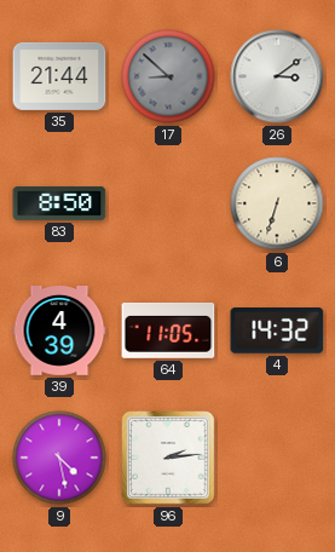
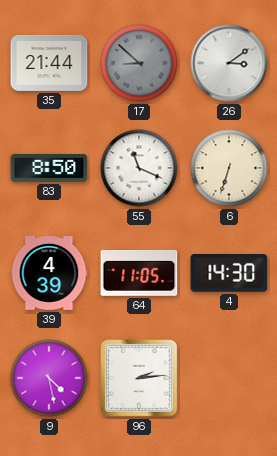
55: none -> 11:19 (139, 168)
4: 14:32 -> 14:30 (229, 274)
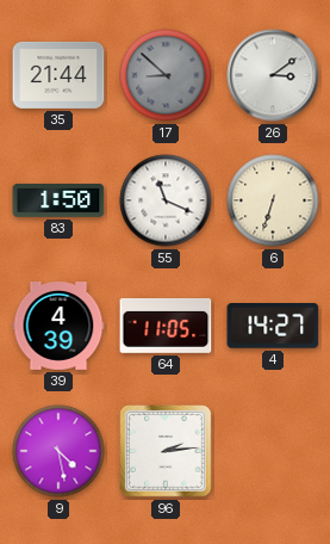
83: 8:50 -> 1:50 (58, 200)
4: 14:30 -> 14:27 (273, 327)
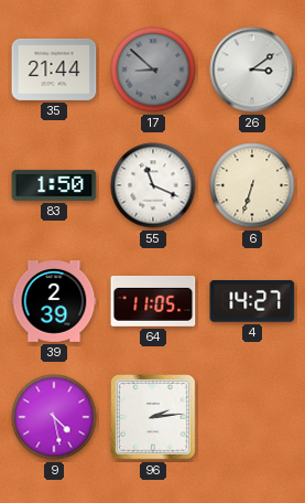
39: 4:39 -> 2:39 (54, 302)
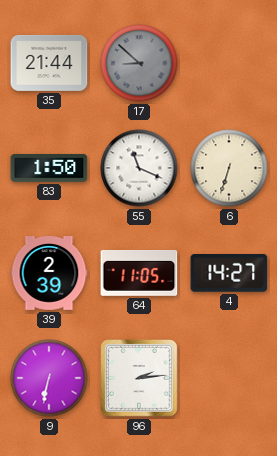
26: 3:09 -> none (252, 69)
9: 4:28 -> 6:32 (49, 378)
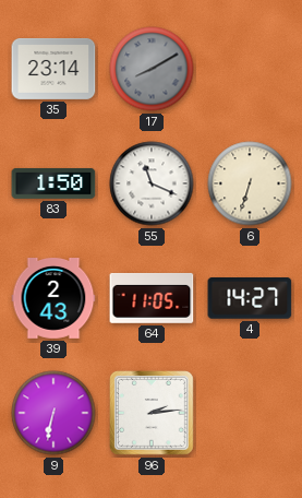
35: 21:44 -> 23:14 (53, 69)
17: 8:52 -> 8:10 (152, 69)
39: 2:39 -> 2:43 (53, 299)
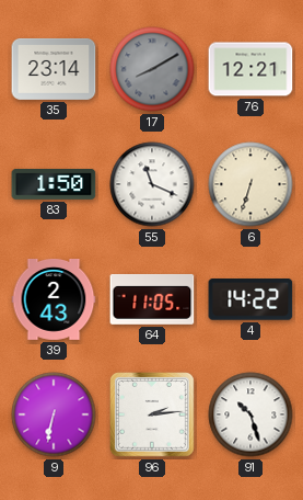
76: none -> 12:21 (250, 69)
4: 14:27 -> 14:22 (250, 300)
91: none -> 10:27 (250, 414)
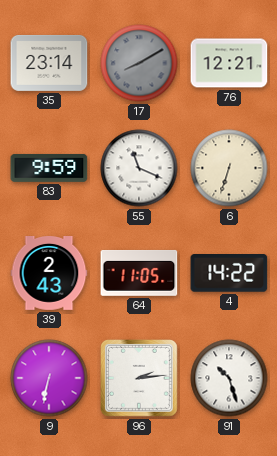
83: 1:50 -> 9:59 (49, 168)
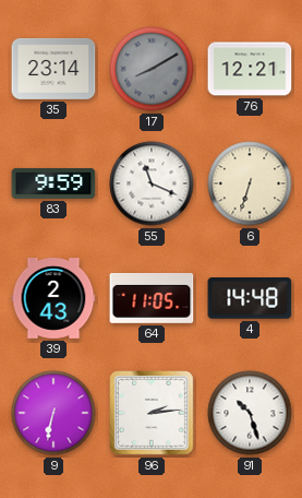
4: 14:22 -> 14:48 (250, 299)
